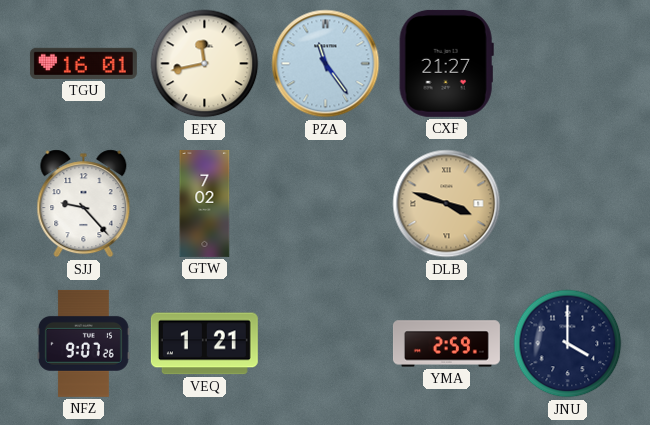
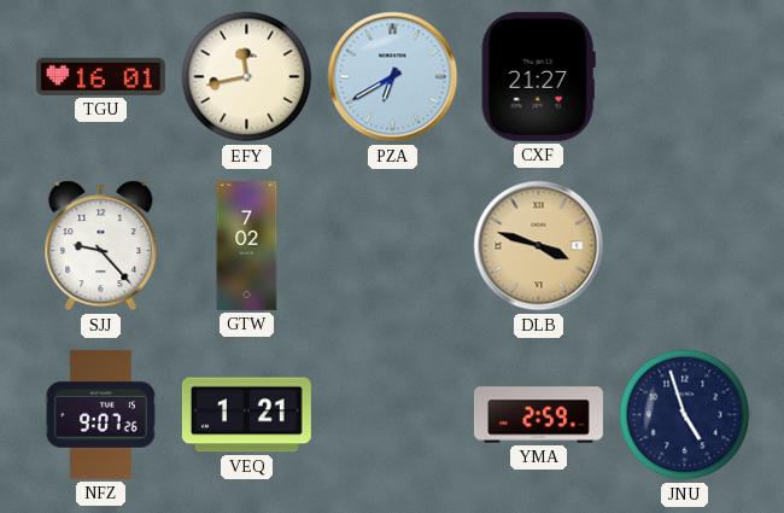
PZA: 11:24 -> 6:40 (393, 77)
JNU: 4:00 -> 4:57 (685, 415)
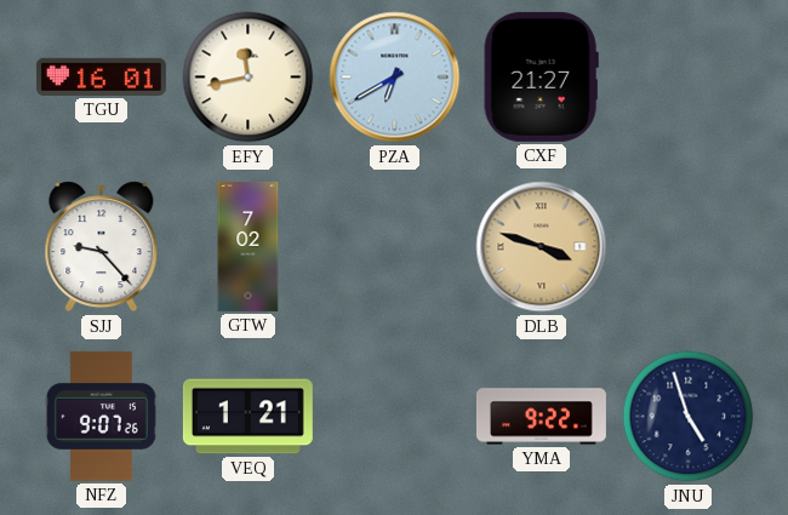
YMA: 2:59 -> 9:22 (541, 417)
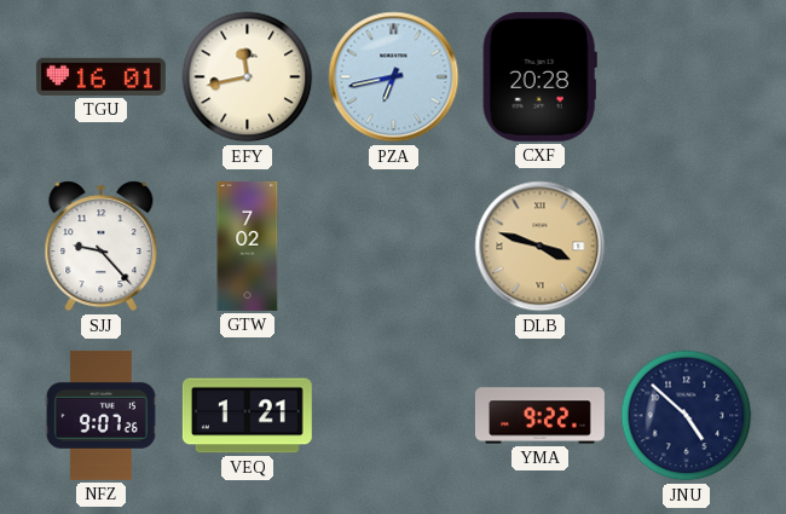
PZA: 6:40 -> 6:43 (394, 77)
CXF: 21:27 -> 20:28 (539, 76)
JNU: 4:57 -> 4:52 (687, 416)
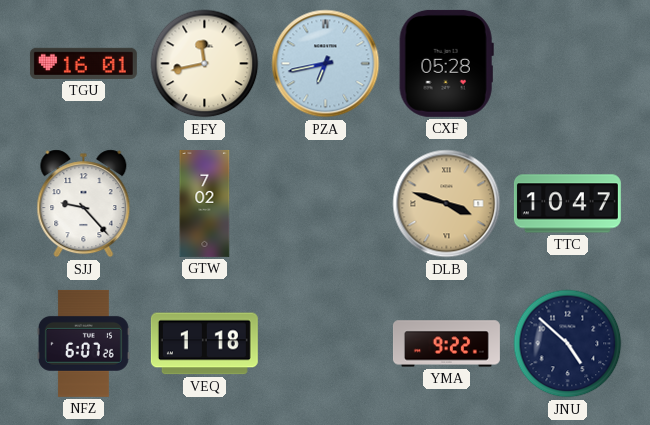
CXF: 20:28 -> 05:28 (446, 63)
TTC: none -> 10:47 (567, 204)
NFZ: 9:07 -> 6:07 (83, 343)
VEQ: 1:21 -> 1:18 (204, 344)
